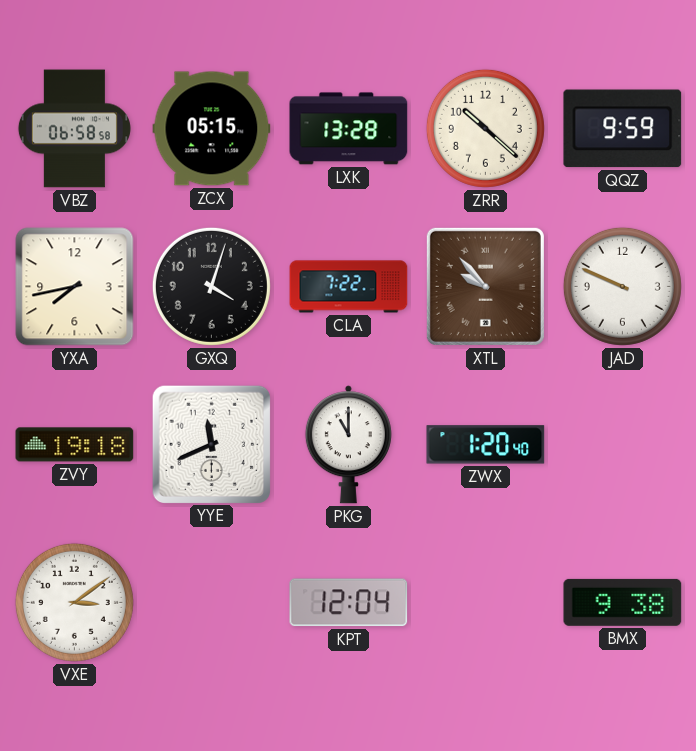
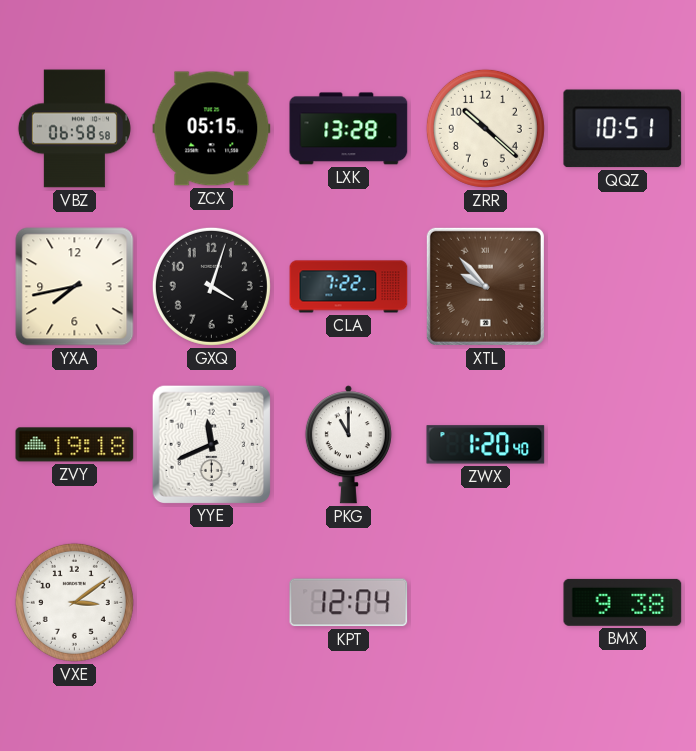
QQZ: 9:59 -> 10:51 (623, 129)
JAD: 9:49 -> none (622, 286)
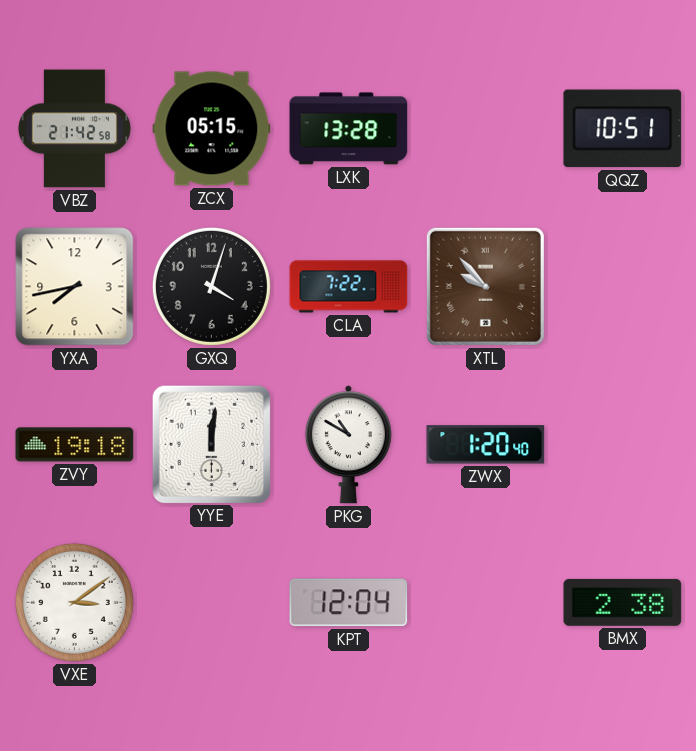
VBZ: 06:58 -> 21:42 (74, 129)
ZRR: 10:22 -> none (485, 128)
YYE: 11:41 -> 12:01 (211, 444)
PKG: 11:00 -> 10:50 (348, 445)
BMX: 9:38 -> 2:38 (623, 602)
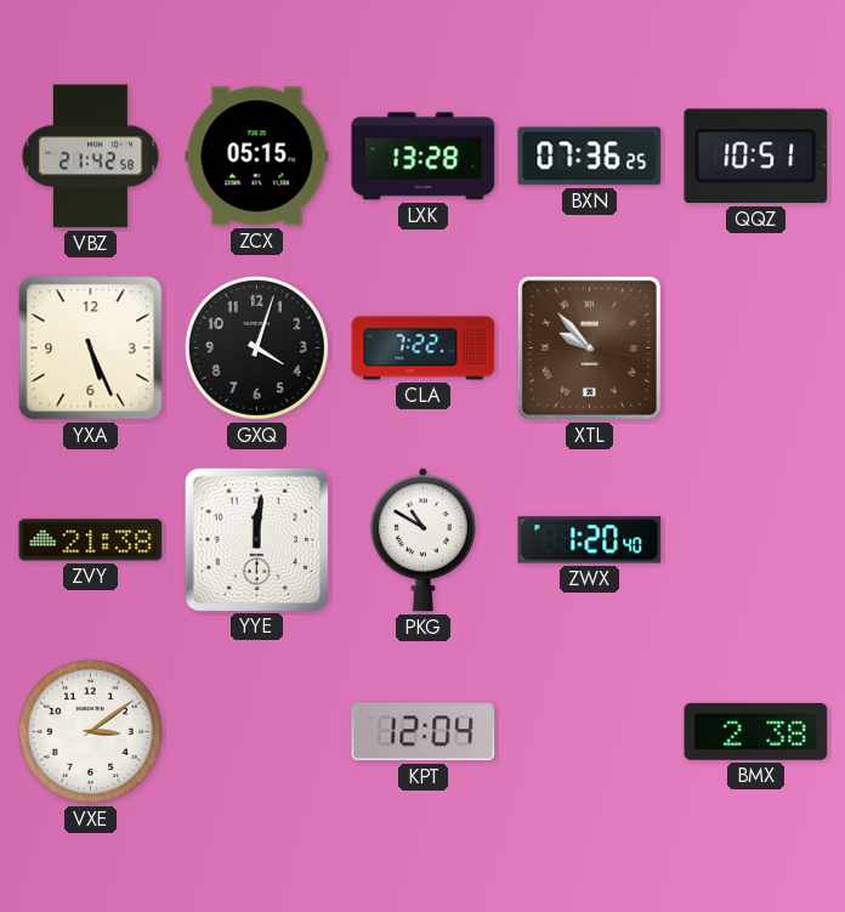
BXN: none -> 07:36 (590, 157)
YXA: 7:43 -> 5:26 (91, 349)
ZVY: 19:18 -> 21:38 (91, 540)
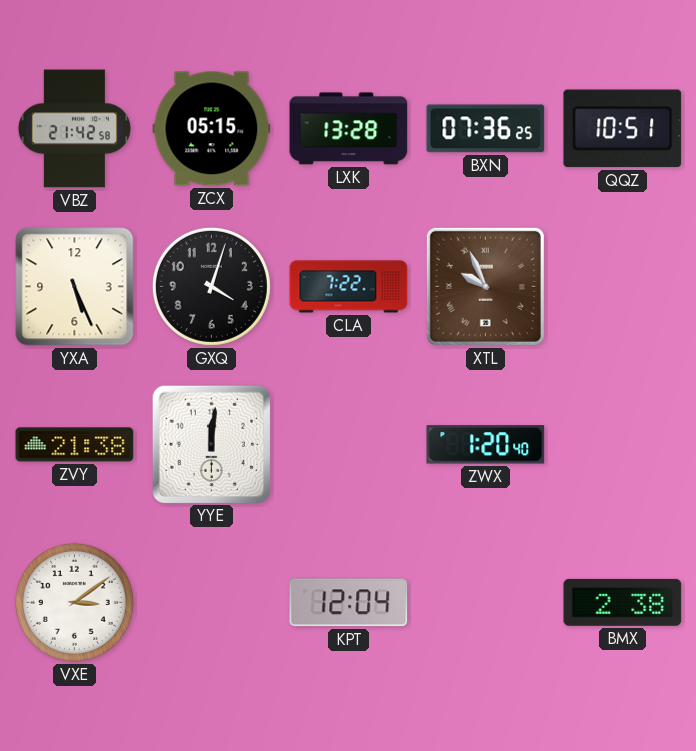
XTL: 9:53 -> 9:56 (485, 286)
PKG: 10:50 -> none (422, 540)
